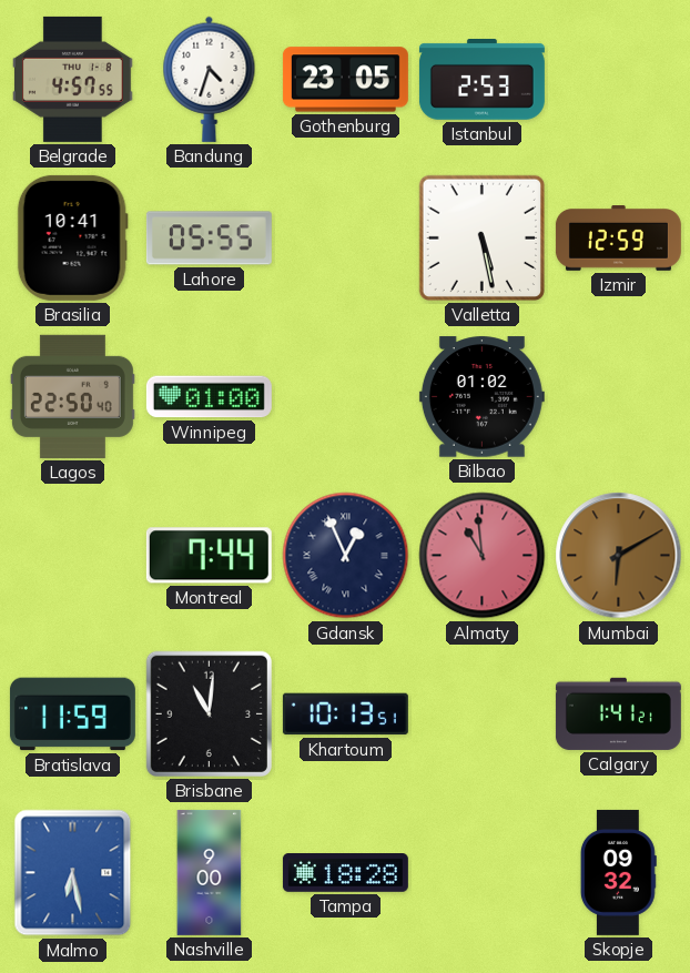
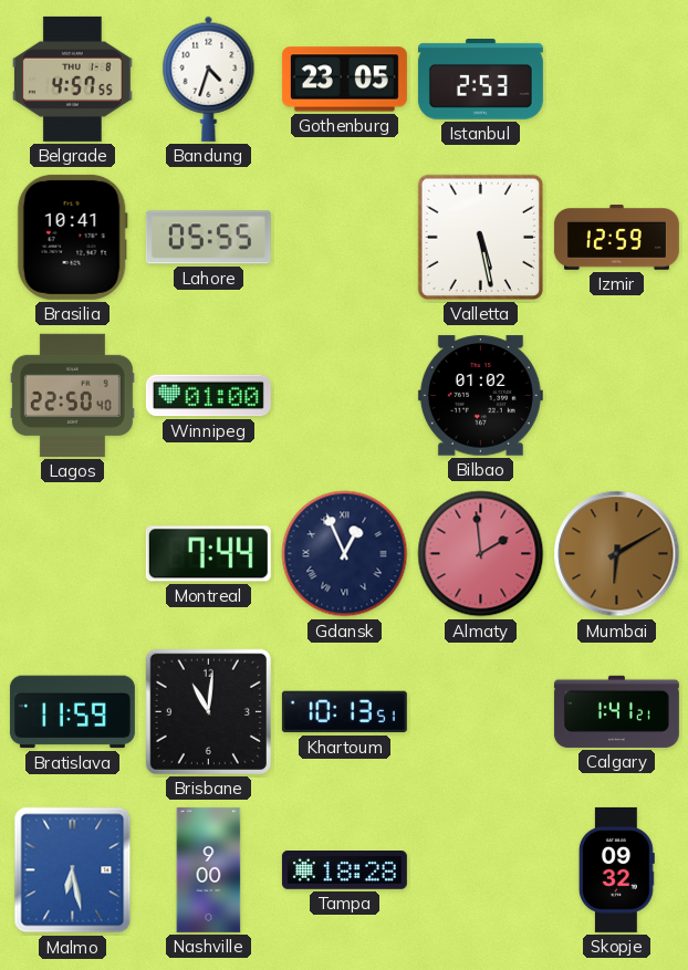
Almaty: 10:59 -> 1:59 (481, 554)
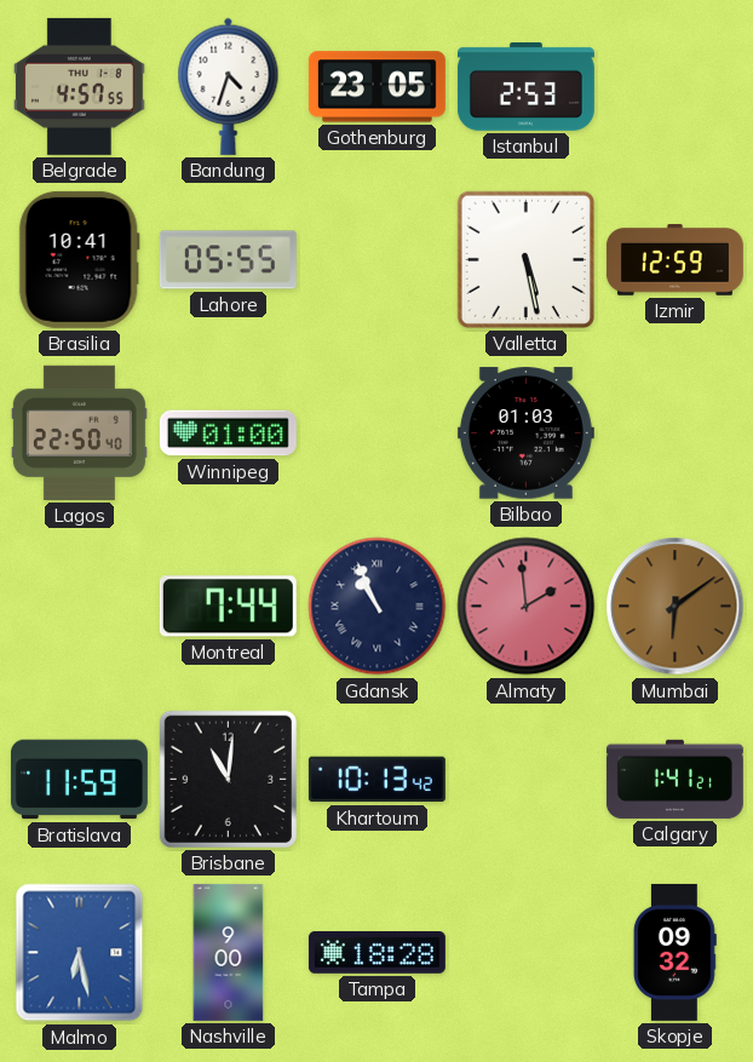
Bilbao: 01:02 -> 01:03 (525, 434)
Gdansk: 12:56 -> 10:56 (378, 607)
Mumbai: 6:10 -> 6:09 (676, 607)
Khartoum: 10:13:51 -> 10:13:42 (376, 780)
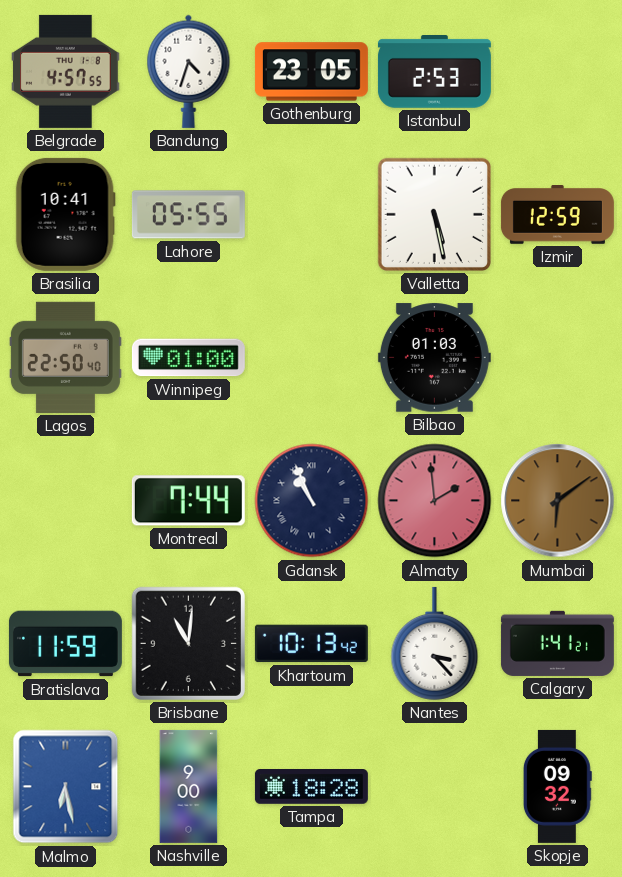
Nantes: none -> 3:23 (435, 643)
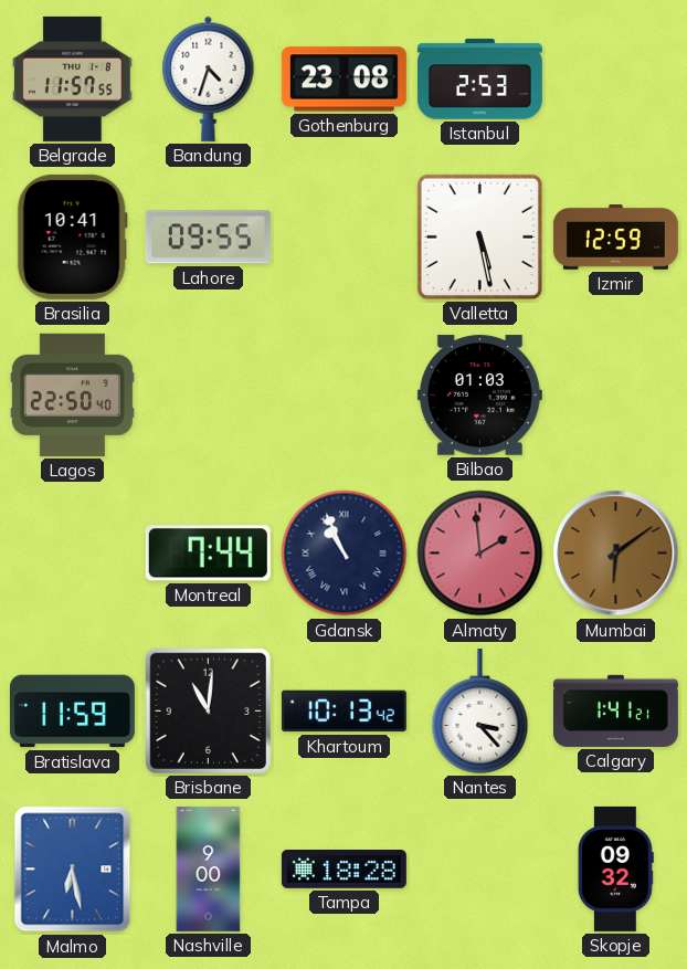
Belgrade: 4:57 -> 11:57 (73, 78)
Gothenburg: 23:05 -> 23:08 (343, 80)
Lahore: 05:55 -> 09:55 (208, 238)
Winnipeg: 01:00 -> none (188, 358)
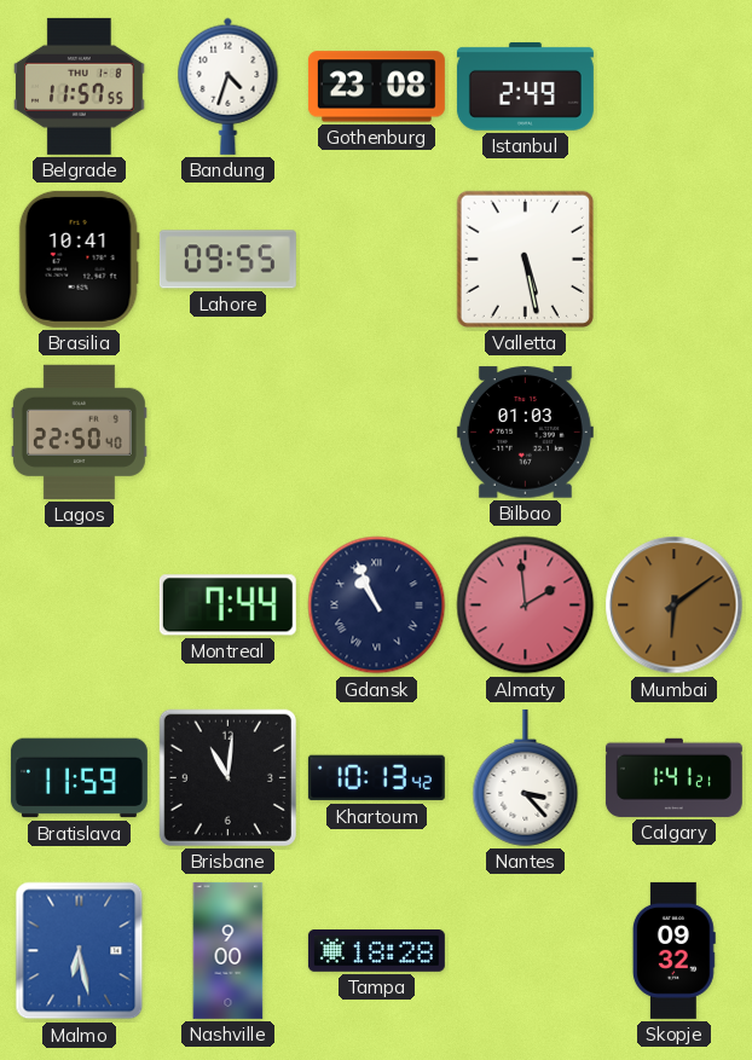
Istanbul: 2:53 -> 2:49 (525, 87)
Izmir: 12:59 -> none (615, 238)
